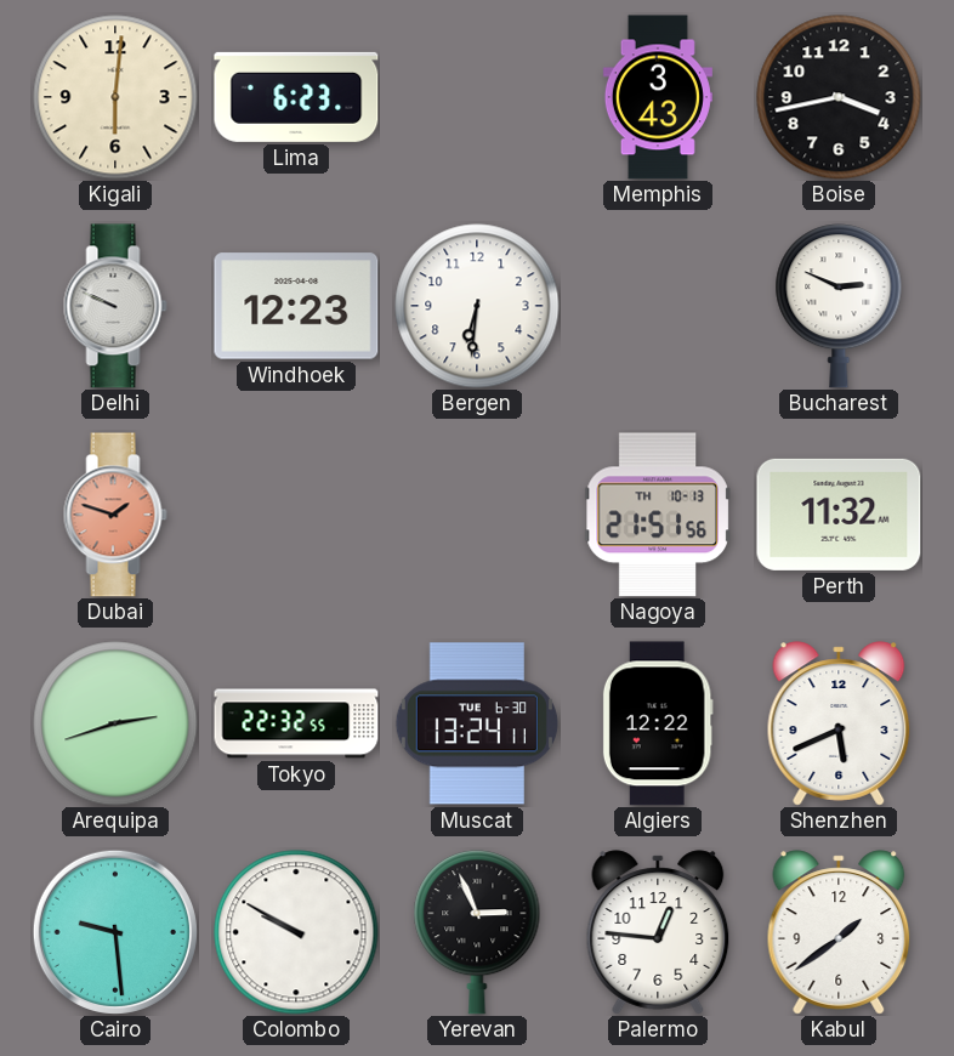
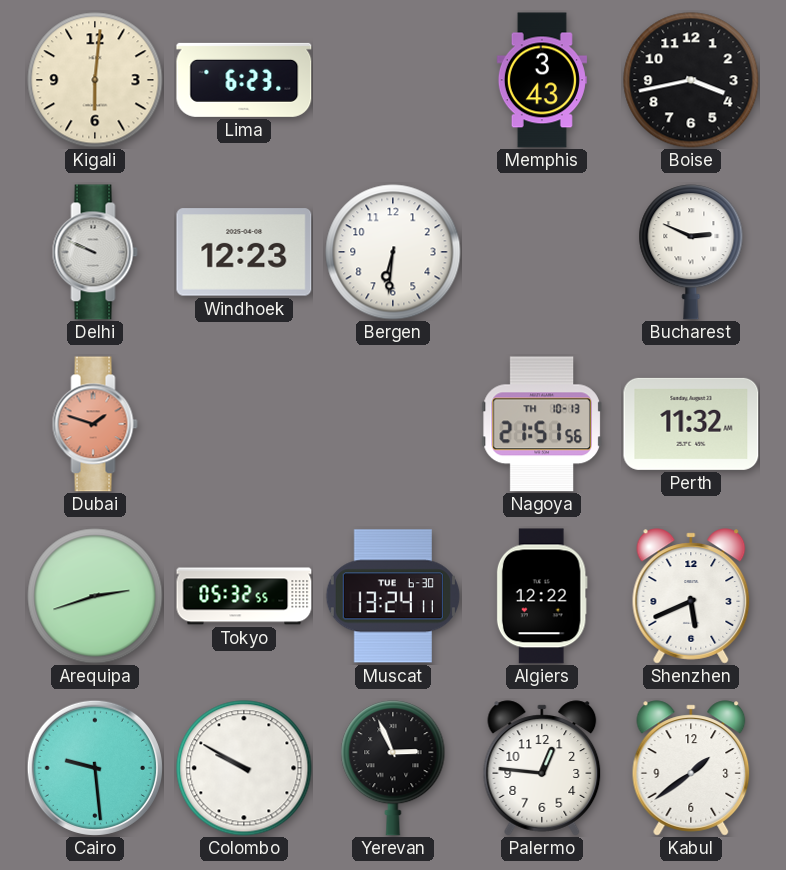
Tokyo: 22:32 -> 05:32 (244, 596)
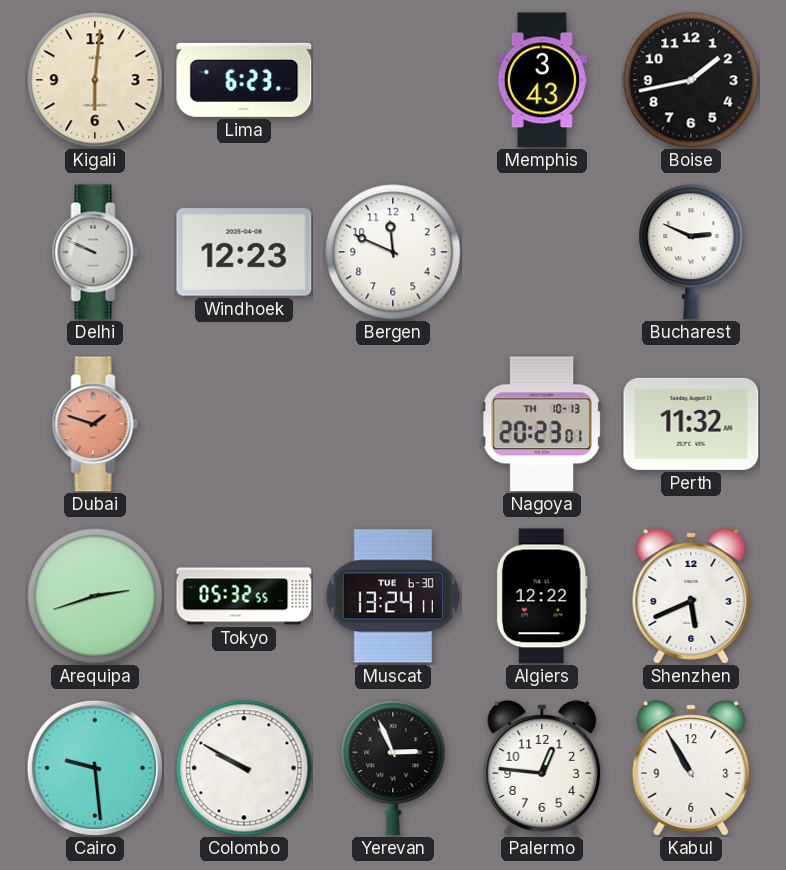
Boise: 3:43 -> 1:43 (691, 80)
Bergen: 6:31 -> 11:49 (393, 252)
Nagoya: 21:51 -> 20:23 (542, 424)
Kabul: 1:39 -> 10:55 (691, 768)
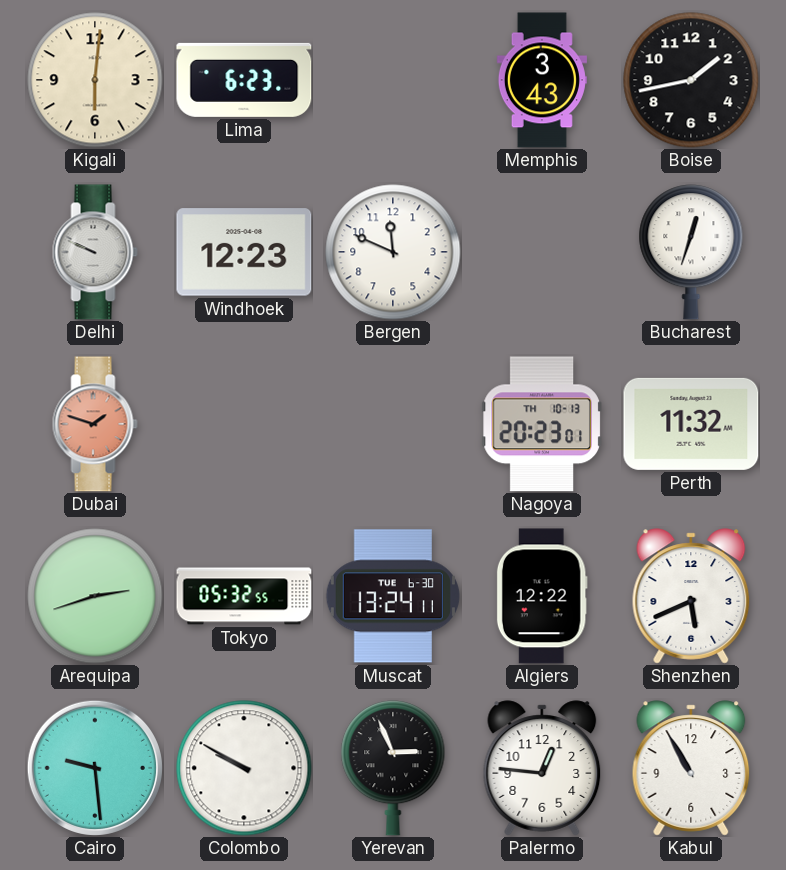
Bucharest: 2:49 -> 12:33 (691, 252)
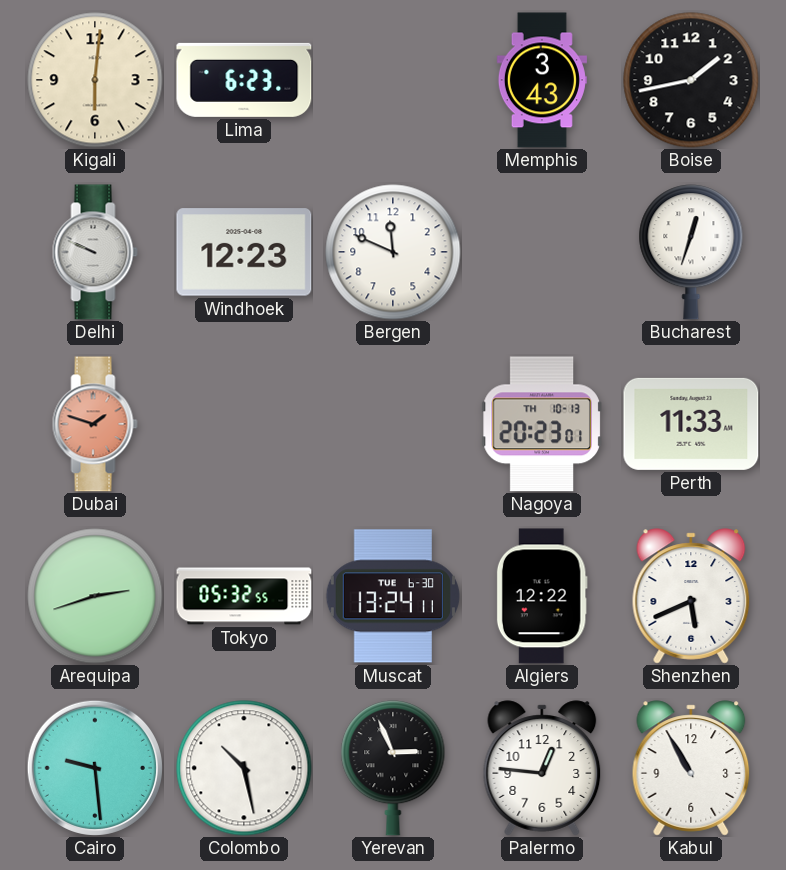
Perth: 11:32 -> 11:33 (691, 424)
Colombo: 9:50 -> 10:28 (244, 768)
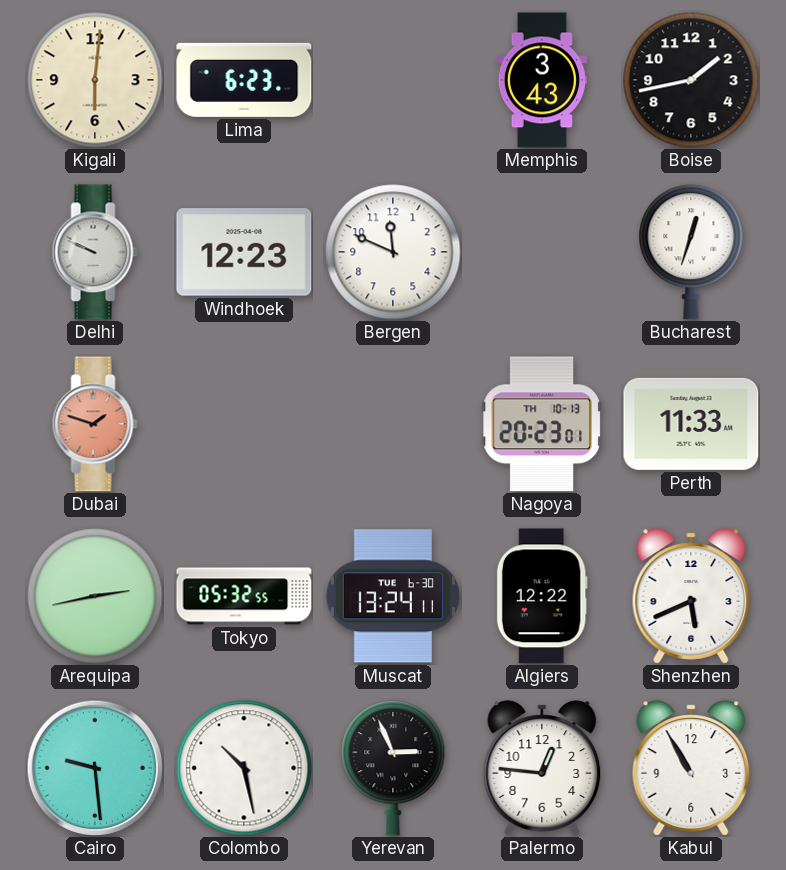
Arequipa: 2:42 -> 2:43 (95, 596)
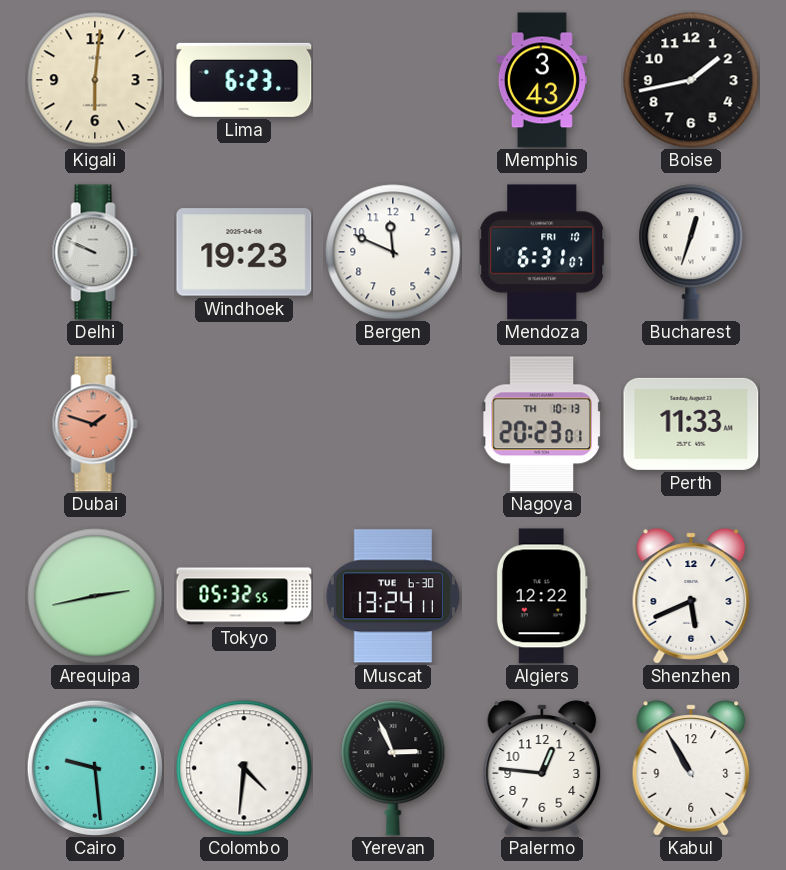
Windhoek: 12:23 -> 19:23 (244, 252)
Mendoza: none -> 6:31 (542, 252)
Colombo: 10:28 -> 4:31 (244, 768)
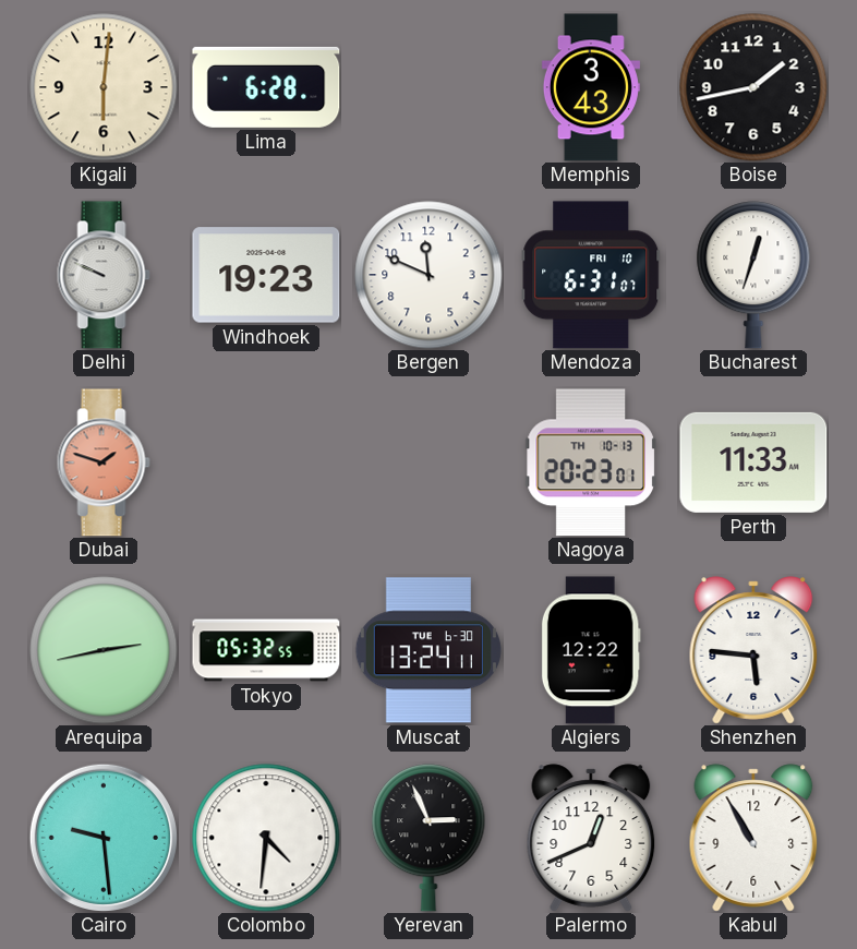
Lima: 6:23 -> 6:28 (266, 87)
Shenzhen: 5:41 -> 5:46 (753, 650)
Palermo: 12:46 -> 12:41 (591, 838)
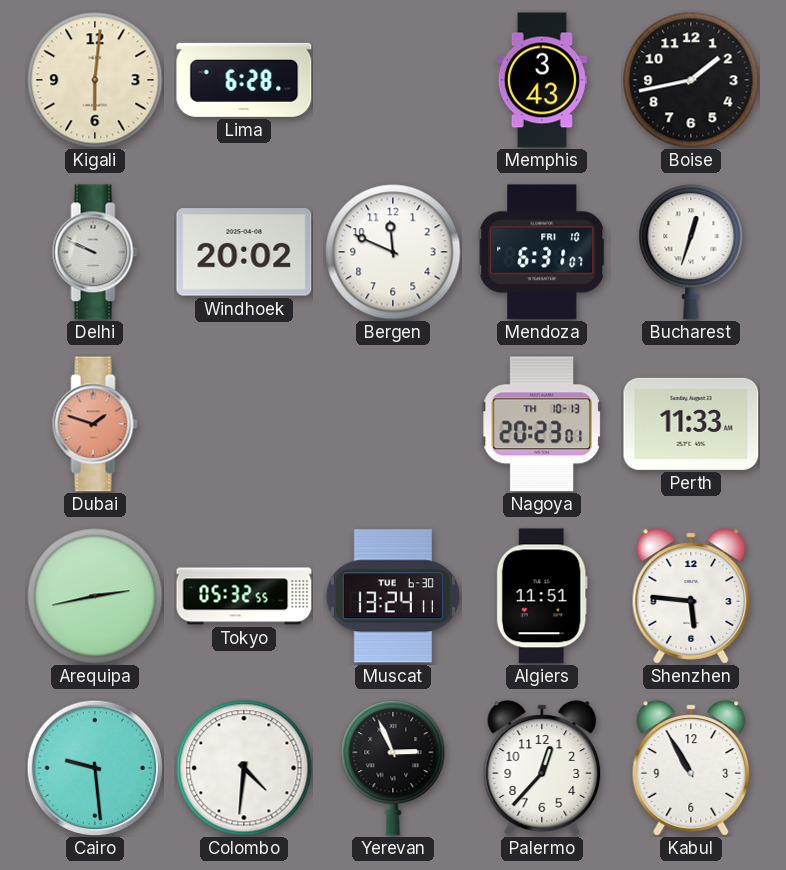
Windhoek: 19:23 -> 20:02 (244, 252)
Algiers: 12:22 -> 11:51 (542, 596)
Palermo: 12:41 -> 12:37 (542, 768)
